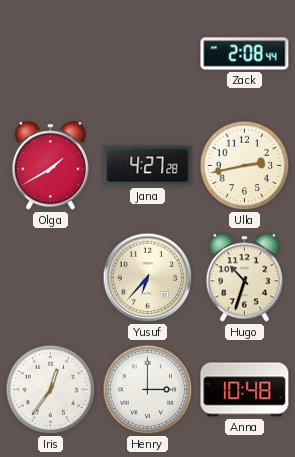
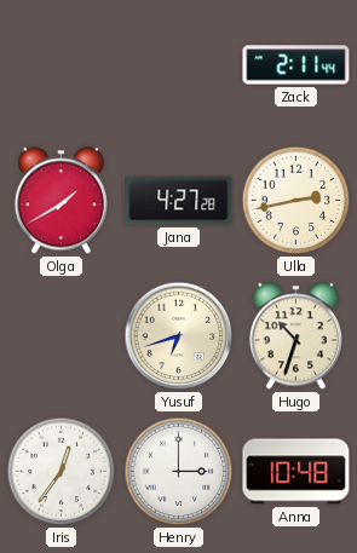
Zack: 2:08 -> 2:11 (296, 65)
Yusuf: 6:37 -> 6:42 (179, 336)
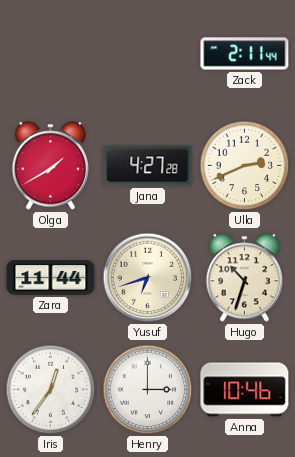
Ulla: 2:43 -> 2:41 (245, 166)
Zara: none -> 11:44 (51, 278)
Anna: 10:48 -> 10:46 (245, 390)
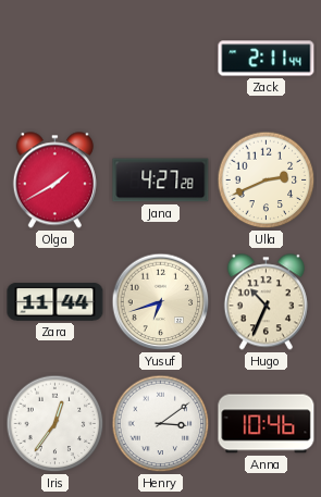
Hugo: 10:33 -> 10:34 (266, 302)
Henry: 3:00 -> 3:09 (161, 424)
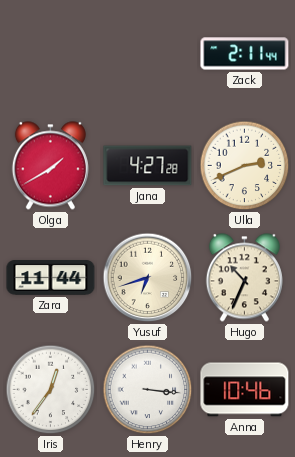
Henry: 3:09 -> 3:16 (148, 390)
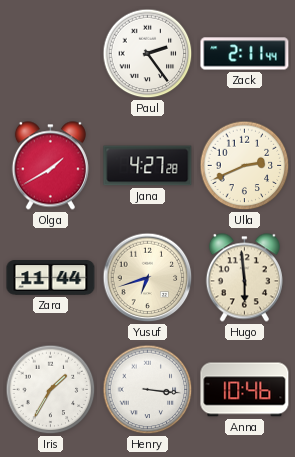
Paul: none -> 2:24 (148, 54)
Hugo: 10:34 -> 5:59 (244, 278)
Iris: 12:36 -> 1:35 (51, 390)
